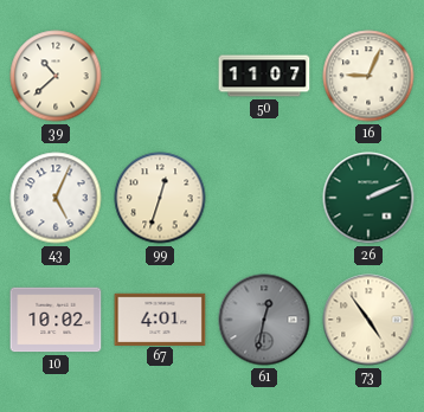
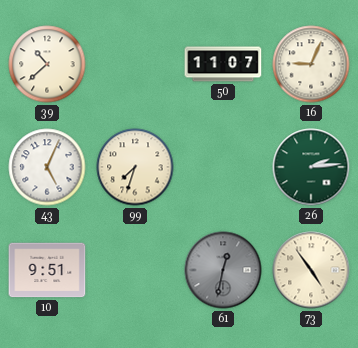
99: 12:33 -> 7:33 (135, 167)
26: 2:11 -> 2:14 (311, 167)
10: 10:02 -> 9:51 (47, 270)
67: 4:01 -> none (160, 318)
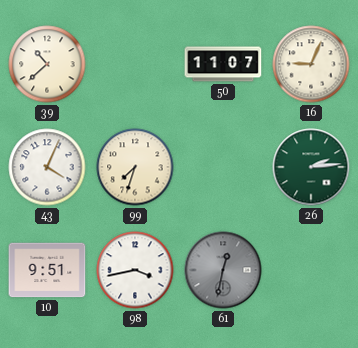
43: 5:04 -> 4:04 (47, 167)
98: none -> 3:43 (135, 270)
73: 4:54 -> none (311, 270)
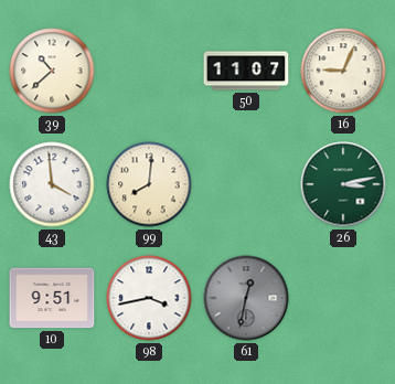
43: 4:04 -> 3:59 (52, 184)
99: 7:33 -> 8:01 (149, 184)
26: 2:14 -> 3:13 (343, 184)
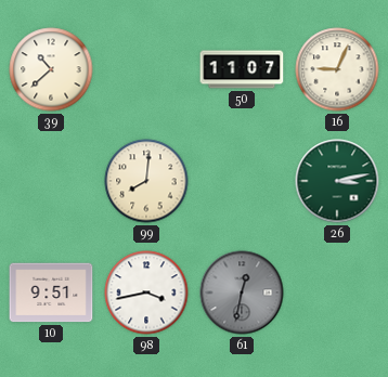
43: 3:59 -> none (52, 184)
